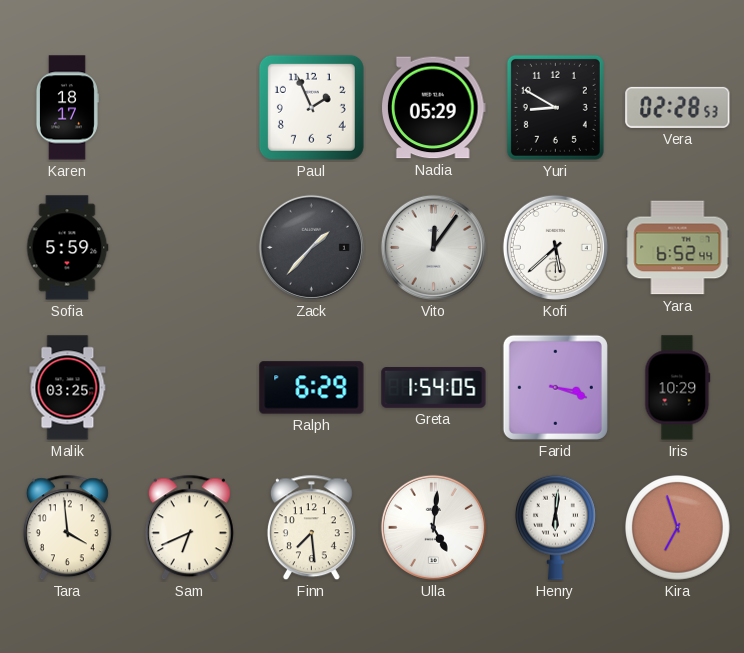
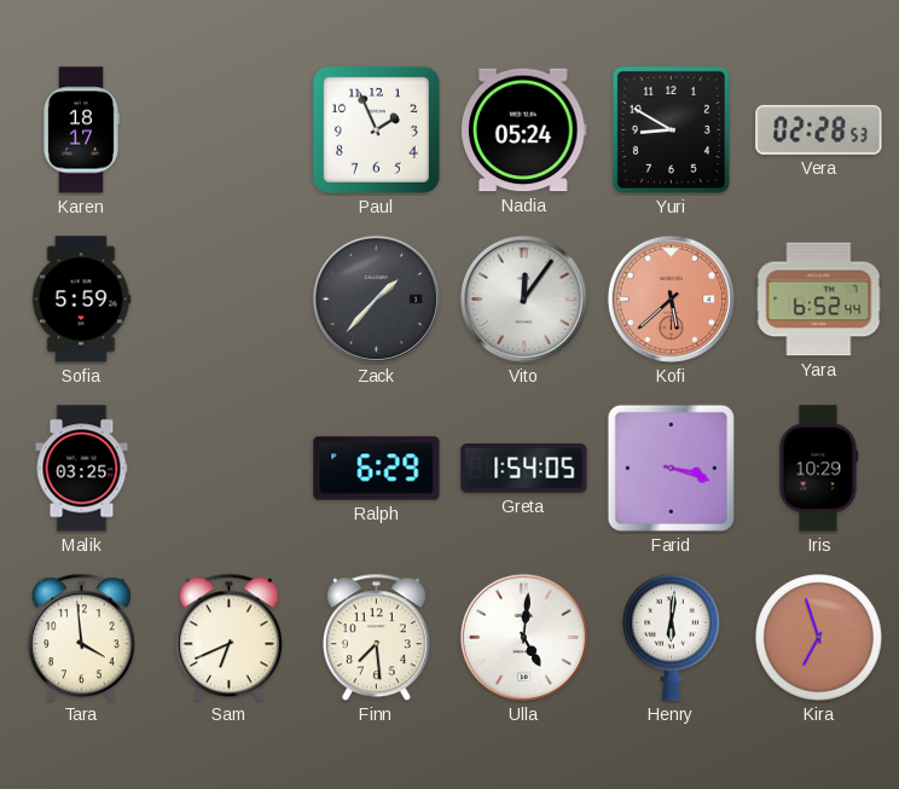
Nadia: 05:29 -> 05:24 (524, 130)
Kofi dial: white -> salmon (671, 298)
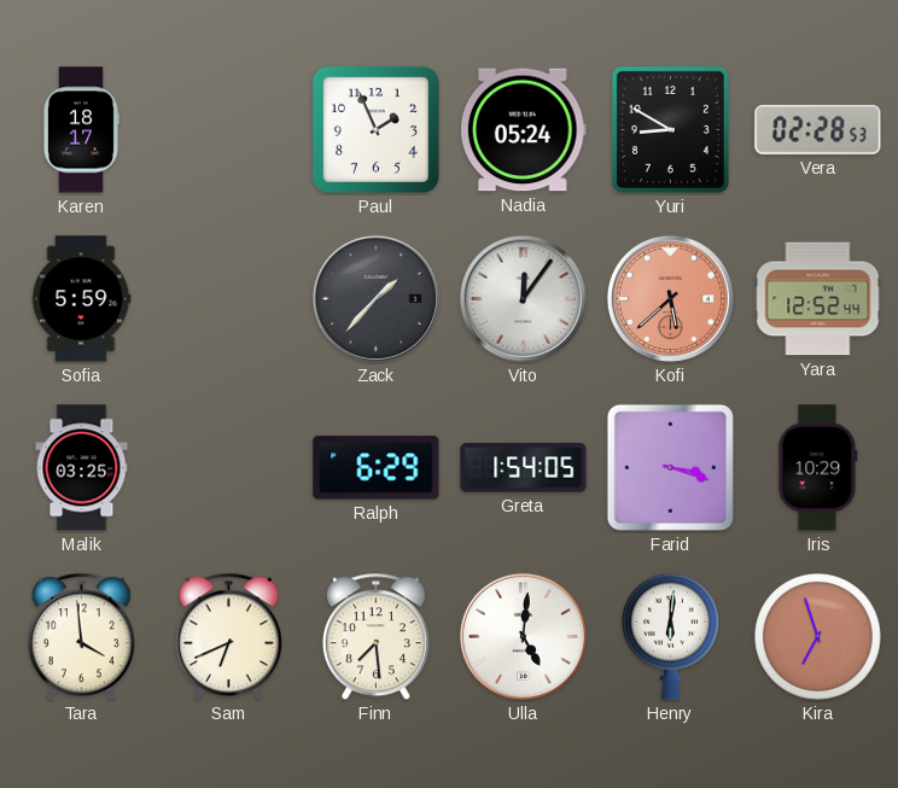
Yara: 6:52 -> 12:52 (818, 299)
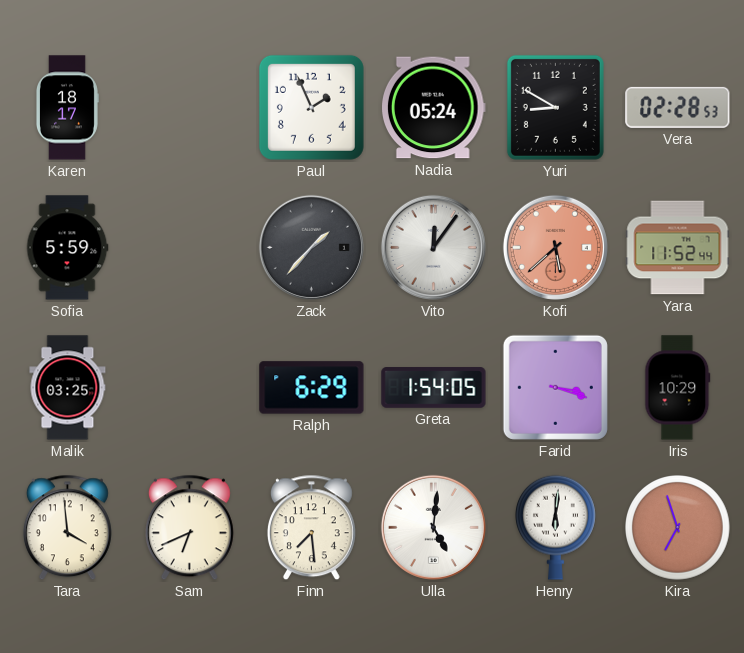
Yara: 12:52 -> 11:52 (678, 248)
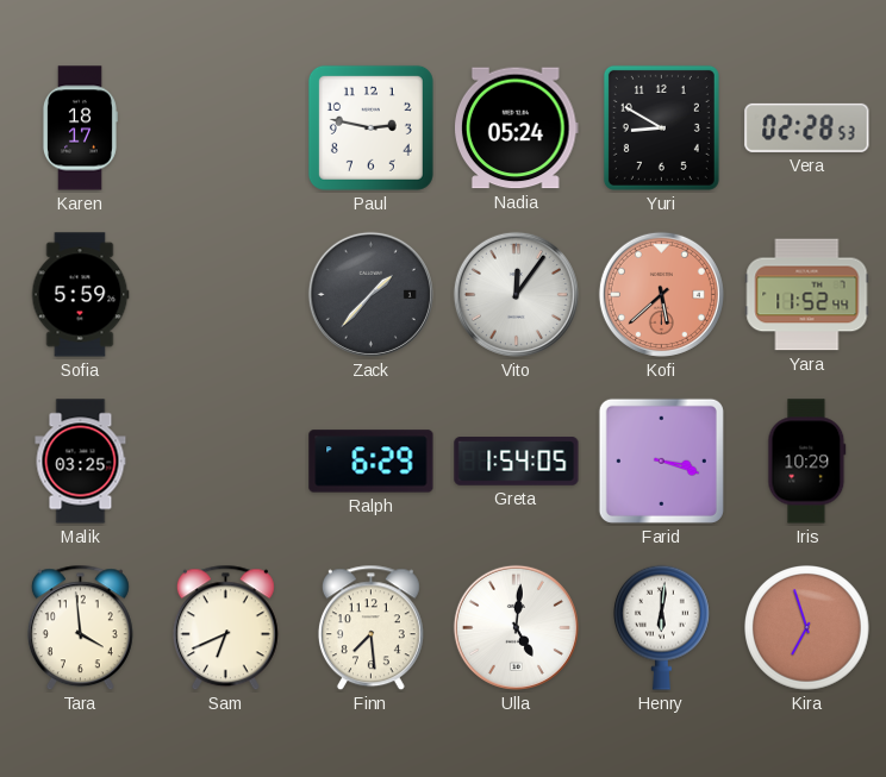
Paul: 1:56 -> 2:47 (370, 127)
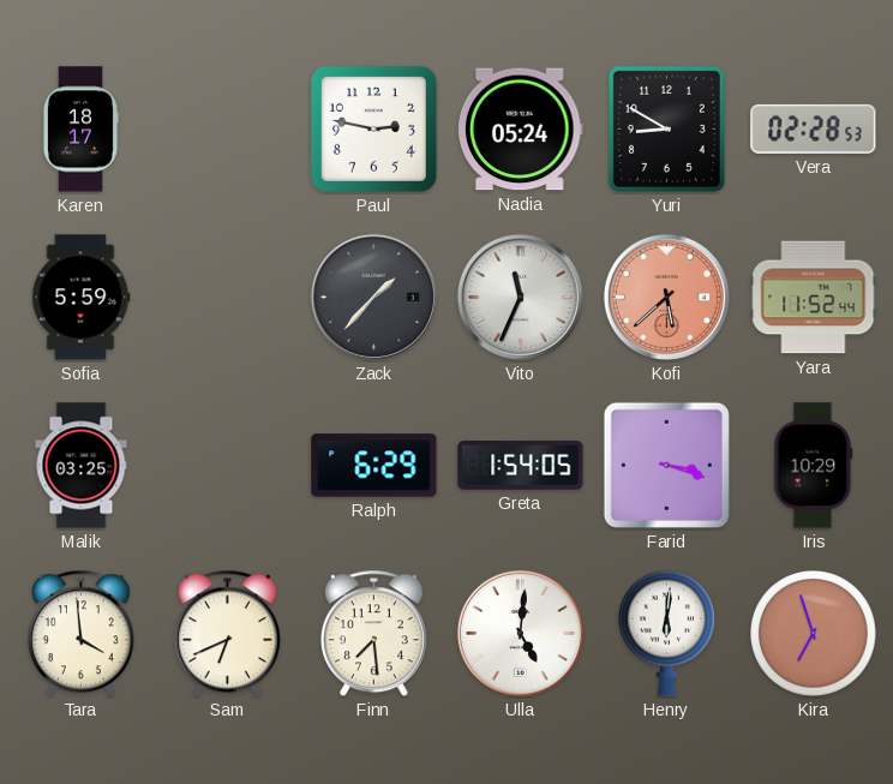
Vito: 12:06 -> 11:34 (520, 297)
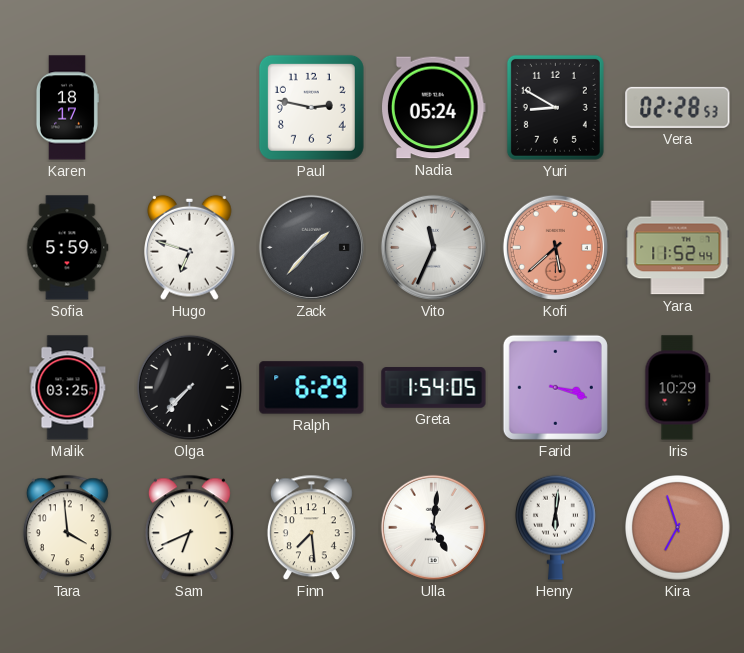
Hugo: none -> 6:48 (190, 247)
Olga: none -> 7:37 (189, 387)
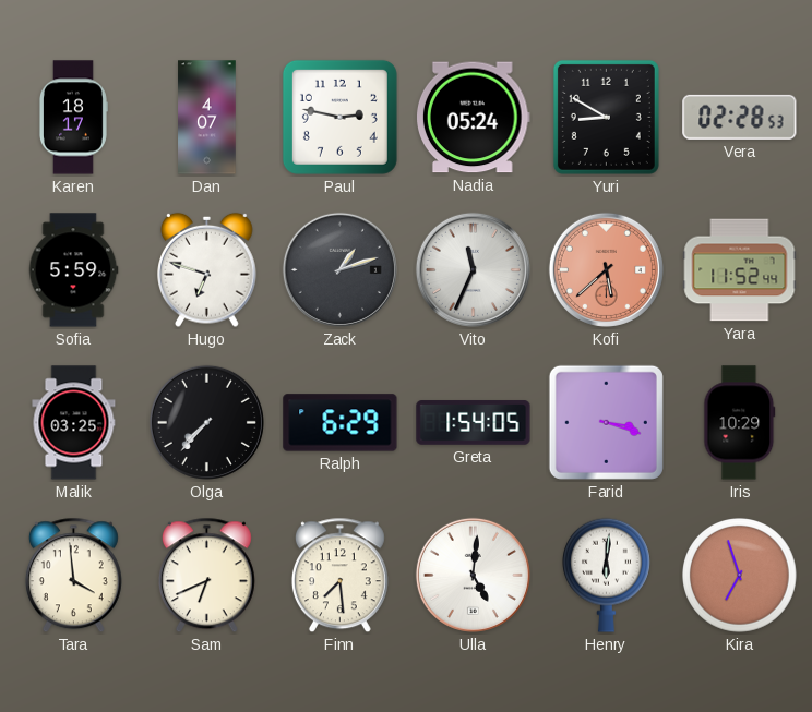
Dan: none -> 4:07 (207, 118)
Zack: 1:37 -> 1:12 (339, 269)
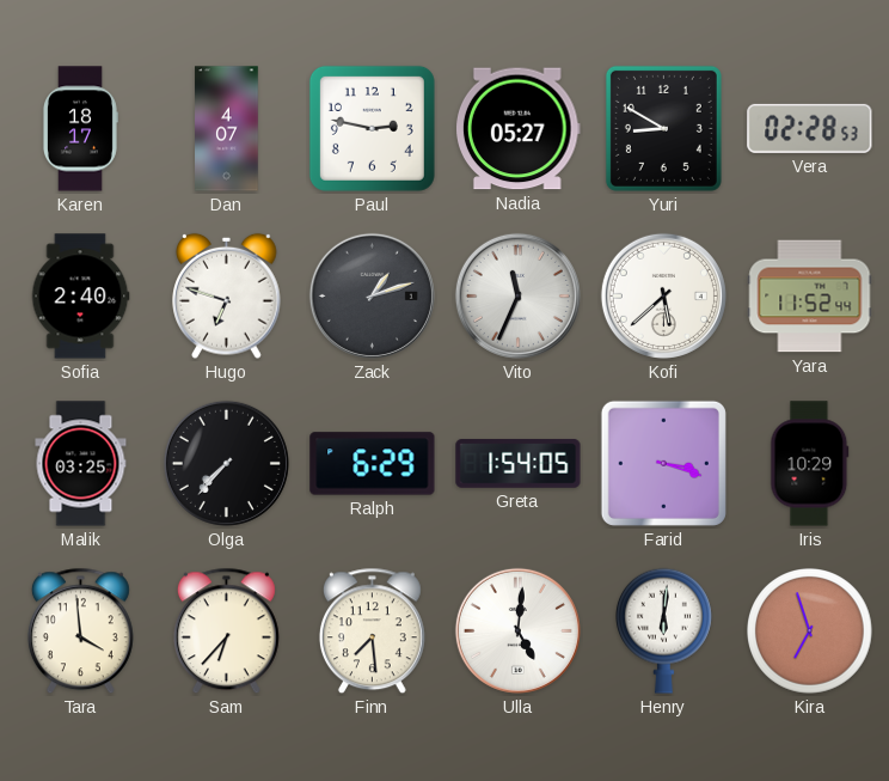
Nadia: 05:24 -> 05:27 (519, 129)
Sofia: 5:59 -> 2:40 (80, 297)
Kofi dial: salmon -> white (663, 295)
Sam: 6:41 -> 6:37 (226, 631)
